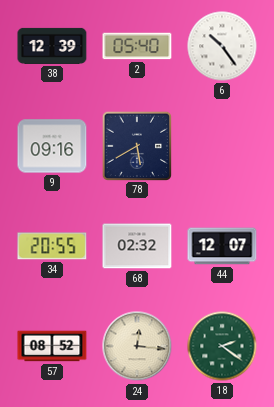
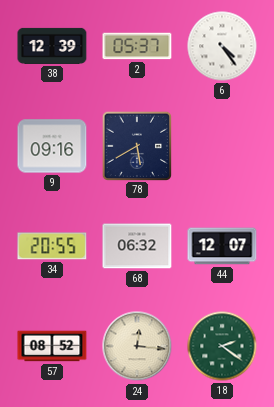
2: 05:40 -> 05:37 (137, 46)
6: 10:24 -> 4:24 (222, 46)
68: 02:32 -> 06:32 (137, 246)
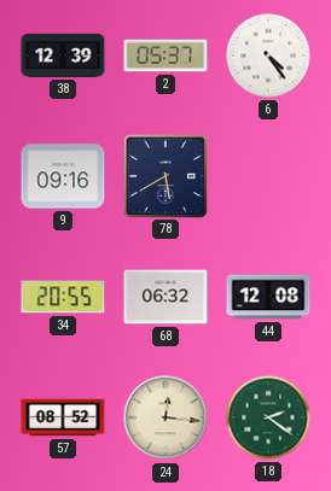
44: 12:07 -> 12:08 (268, 297)
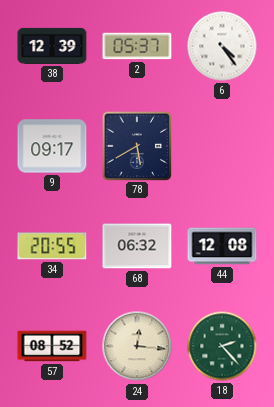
9: 09:16 -> 09:17 (52, 146)
18: 2:21 -> 2:23 (222, 346)
